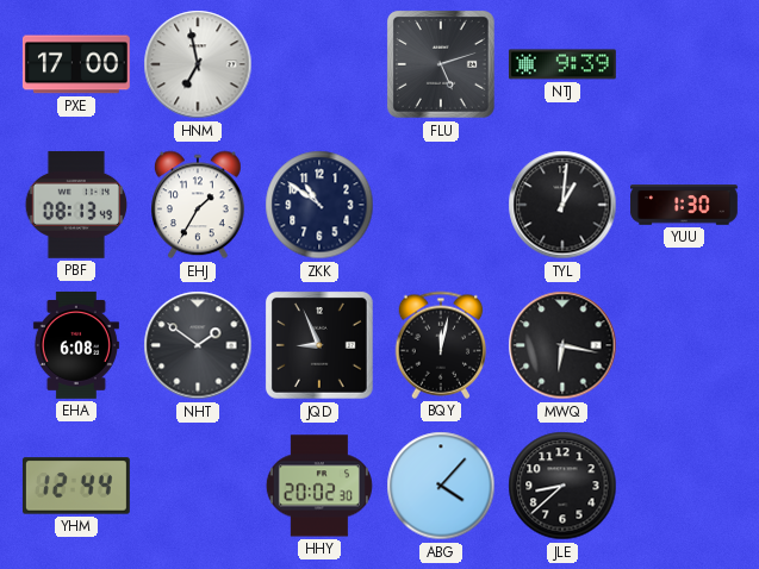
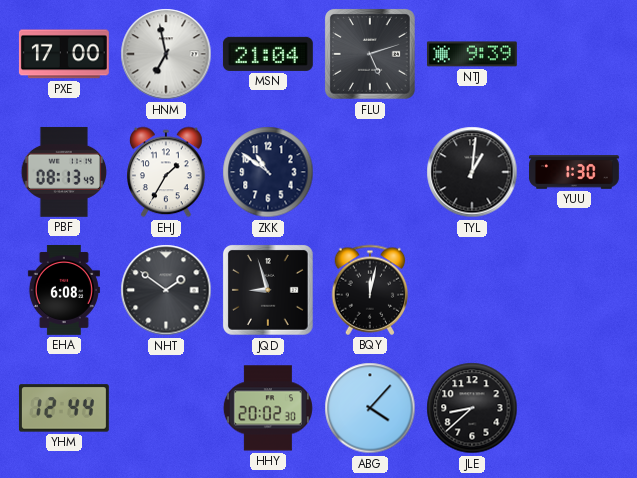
MSN: none -> 21:04 (268, 54)
JQD: 8:56 -> 8:57 (269, 291)
MWQ: 6:17 -> none (562, 345)
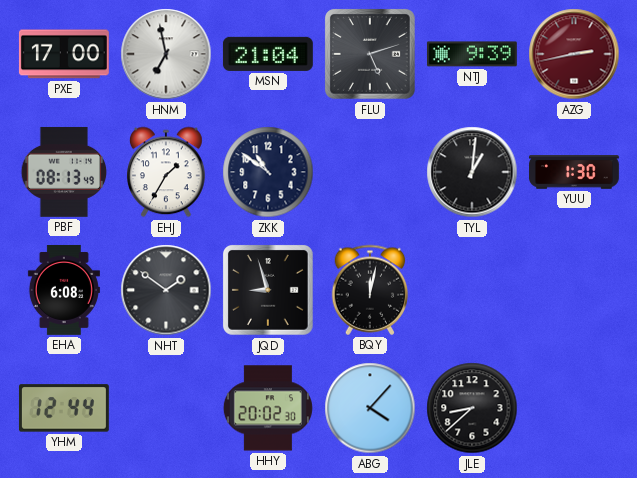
AZG: none -> 2:43 (574, 54)
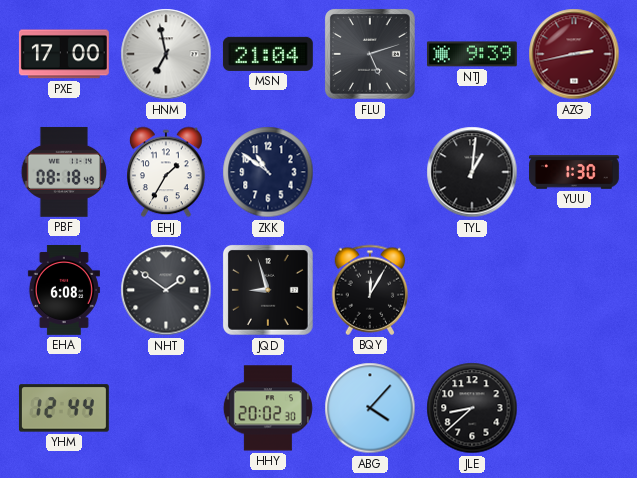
PBF: 08:13 -> 08:18 (64, 172)
BQY: 12:02 -> 12:05 (370, 290)
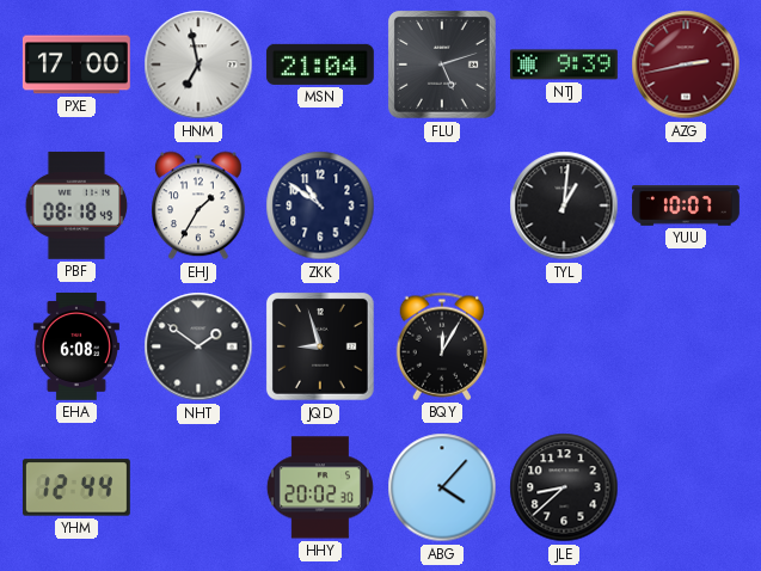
YUU: 1:30 -> 10:07 (687, 205)
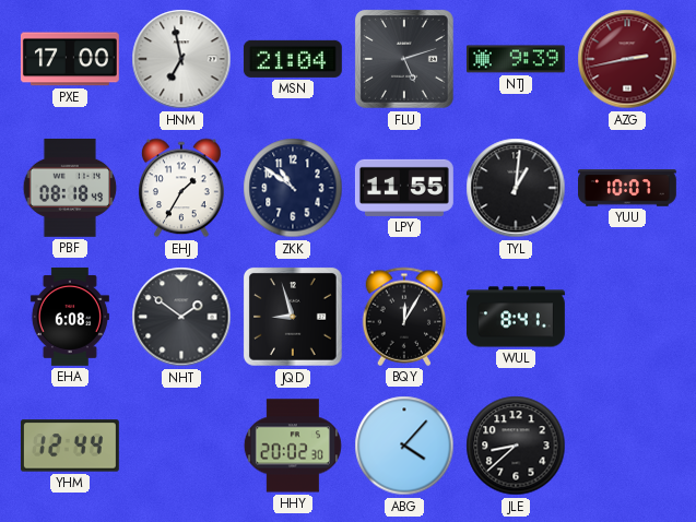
LPY: none -> 11:55 (404, 188)
WUL: none -> 8:41 (516, 317)
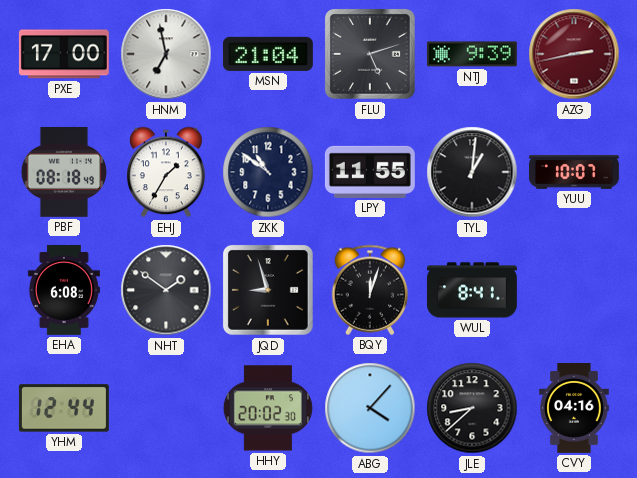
BQY: 12:05 -> 12:03 (370, 290)
CVY: none -> 04:16 (574, 409)
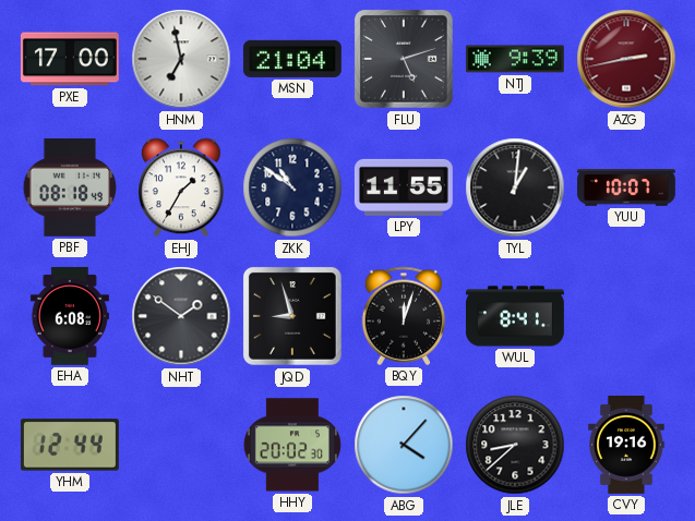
CVY: 04:16 -> 19:16 (626, 446)
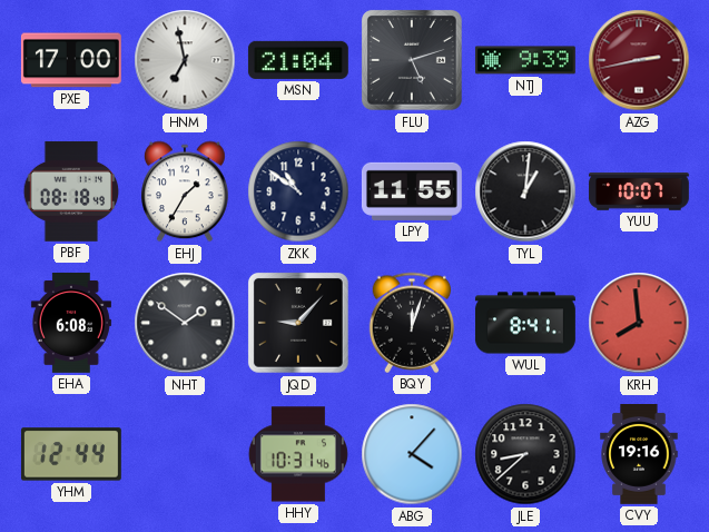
JQD: 8:57 -> 9:07 (299, 324)
KRH: none -> 7:59 (639, 323)
HHY: 20:02 -> 10:31 (298, 454)
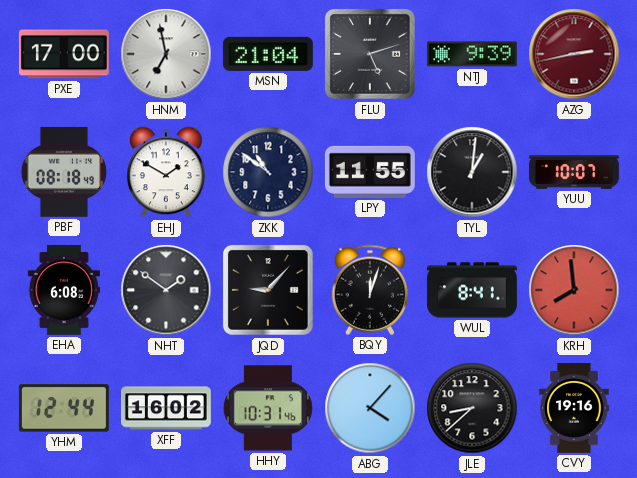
EHJ: 1:35 -> 1:50 (167, 172)
XFF: none -> 16:02 (166, 408)
